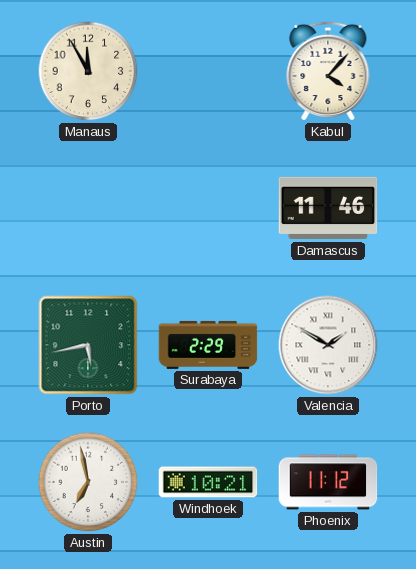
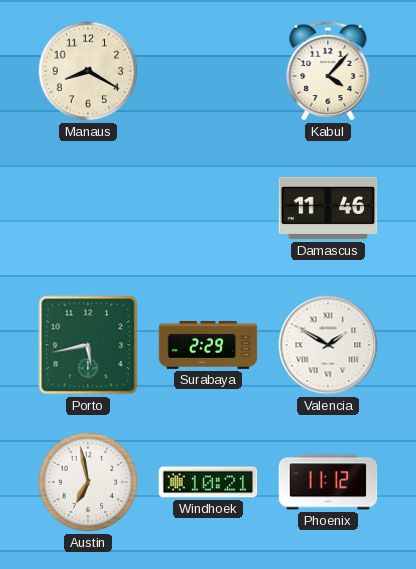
Manaus: 11:55 -> 8:20 (88, 71)
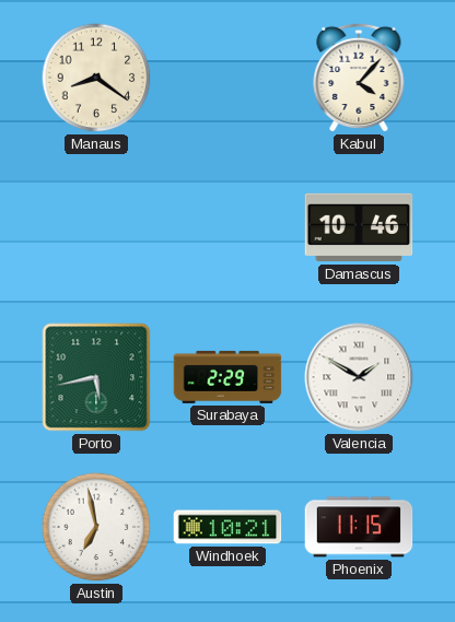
Manaus: 8:20 -> 8:21 (96, 78)
Damascus: 11:46 -> 10:46 (359, 227)
Phoenix: 11:12 -> 11:15 (359, 527)
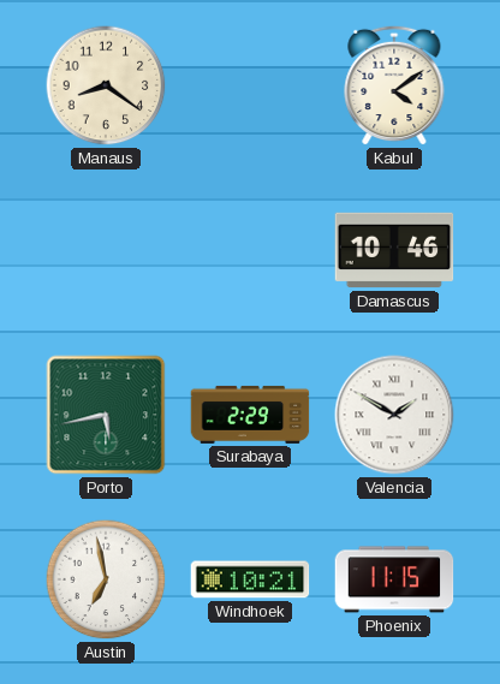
Kabul: 4:07 -> 4:09 (394, 85)
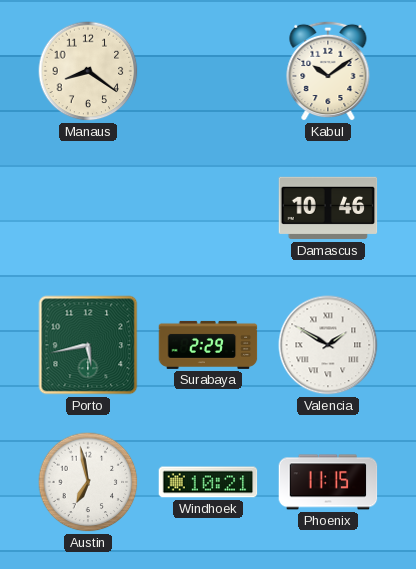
Kabul: 4:09 -> 10:09 (328, 71)
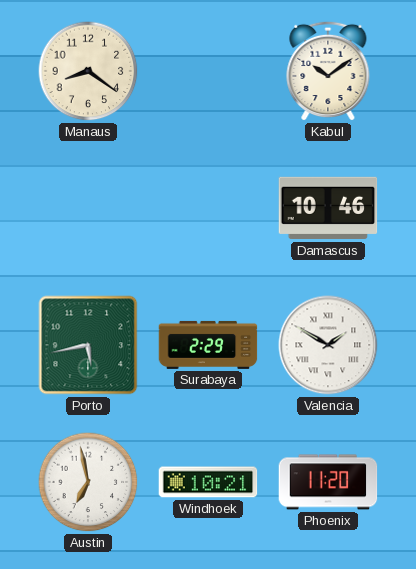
Phoenix: 11:15 -> 11:20 (328, 482)
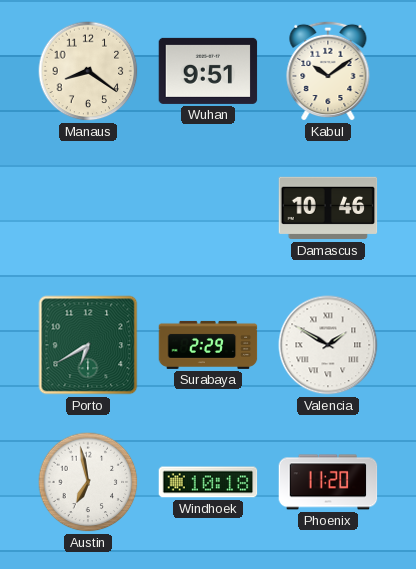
Wuhan: none -> 9:51 (208, 71)
Porto: 5:43 -> 6:40 (88, 345)
Windhoek: 10:21 -> 10:18 (208, 482)
